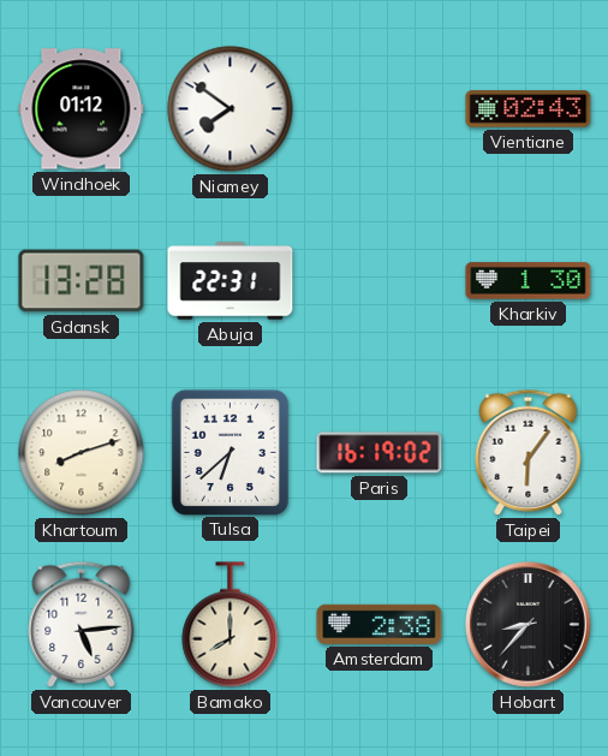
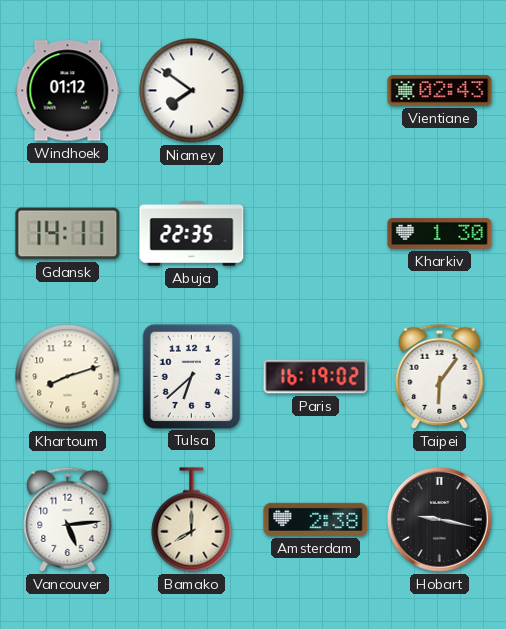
Gdansk: 13:28 -> 14:11 (68, 234)
Abuja: 22:31 -> 22:35 (192, 234)
Hobart: 8:37 -> 9:17 (440, 520)
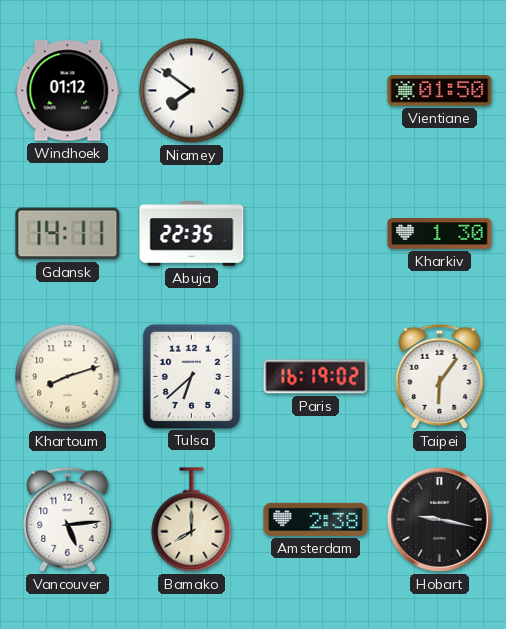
Vientiane: 02:43 -> 01:50 (440, 91)
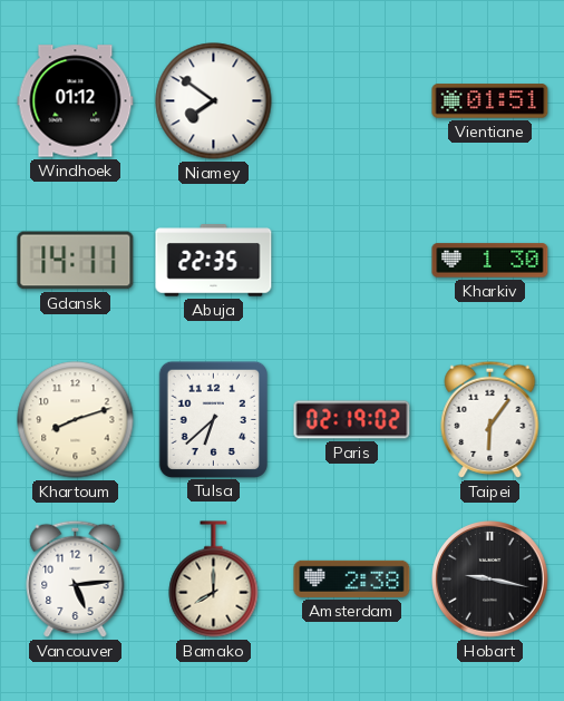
Vientiane: 01:50 -> 01:51 (490, 101)
Paris: 16:19 -> 02:19 (352, 420)
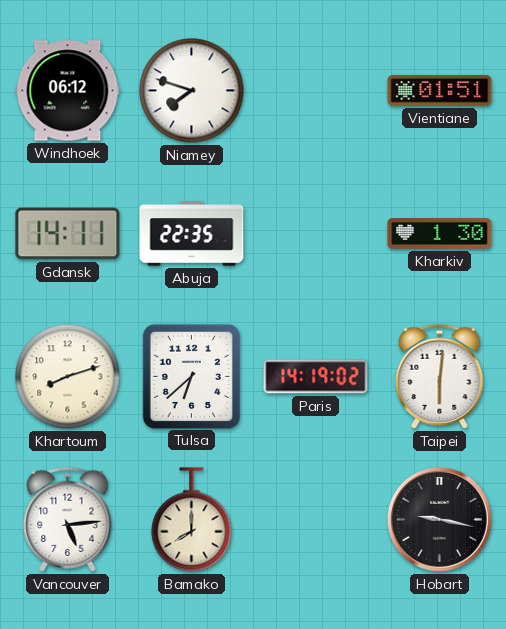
Windhoek: 01:12 -> 06:12 (68, 91)
Niamey: 7:51 -> 7:48 (192, 91)
Paris: 02:19 -> 14:19 (316, 377)
Taipei: 6:06 -> 6:01 (440, 376)
Amsterdam: 2:38 -> none (352, 578)
